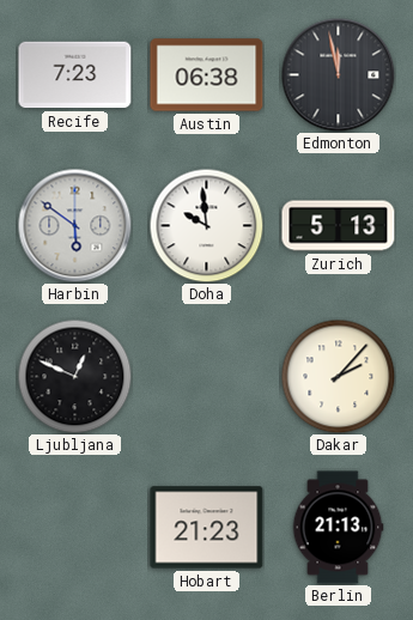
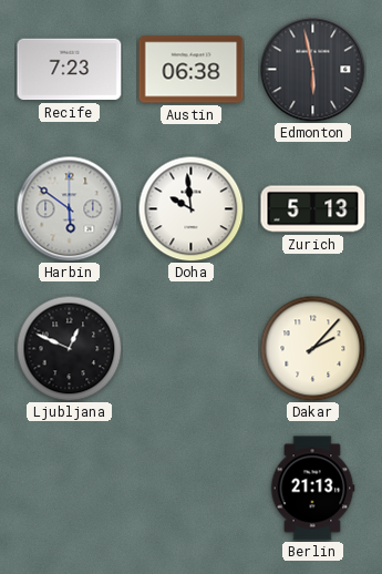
Edmonton: 11:58 -> 5:58 (312, 69)
Hobart: 21:23 -> none (207, 528)
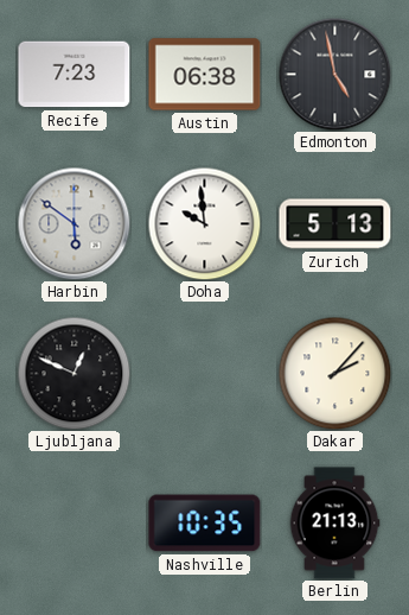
Edmonton: 5:58 -> 4:58 (334, 74)
Nashville: none -> 10:35 (205, 524)
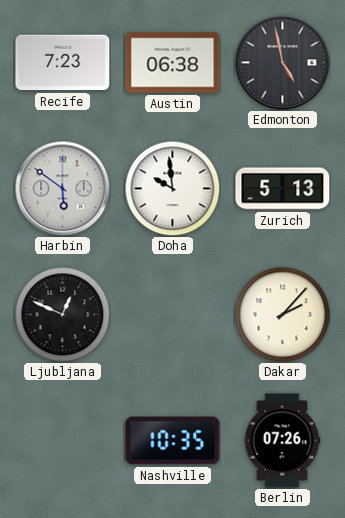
Berlin: 21:13 -> 07:26 (282, 441)
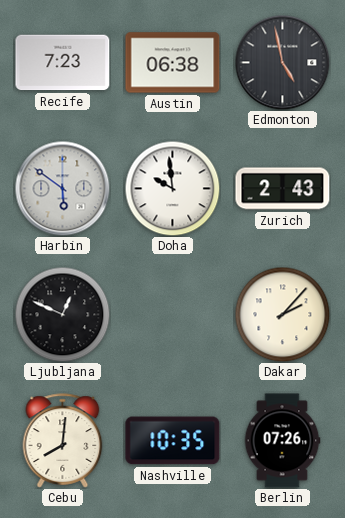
Zurich: 5:13 -> 2:43 (283, 189)
Cebu: none -> 8:01 (63, 441)
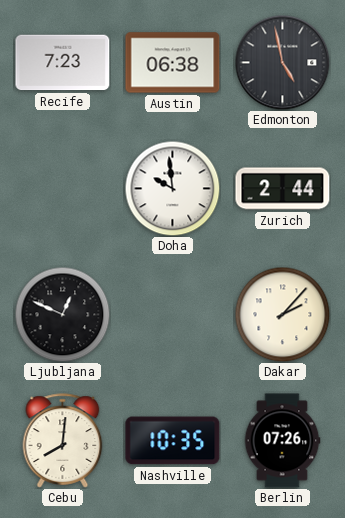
Harbin: 5:51 -> none (62, 188)
Zurich: 2:43 -> 2:44 (283, 189)
